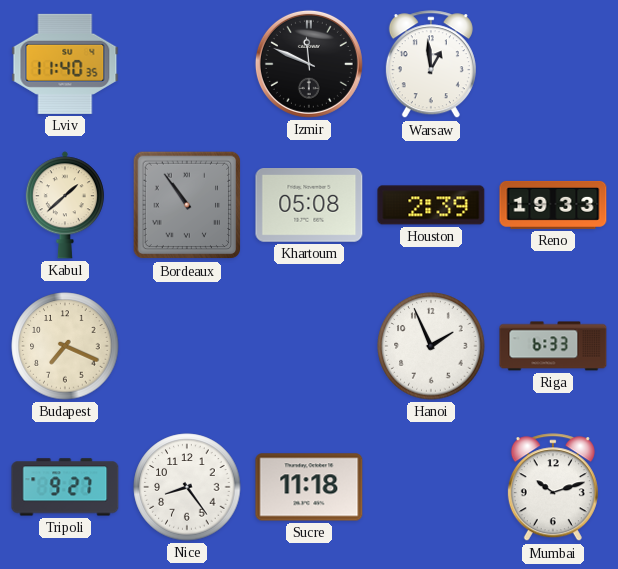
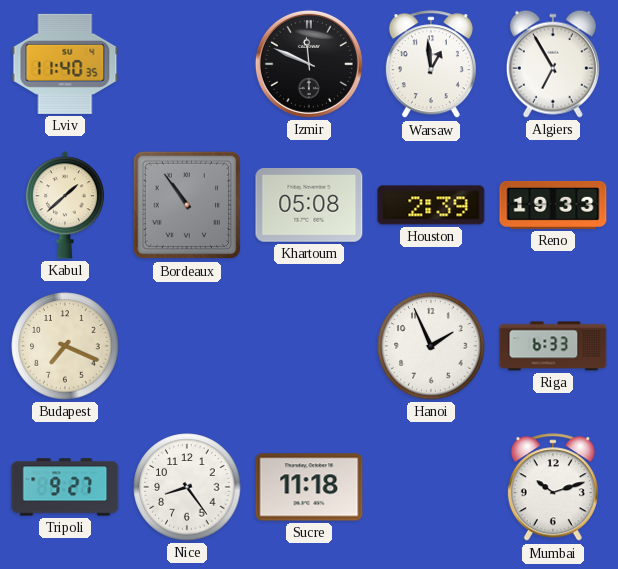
Algiers: none -> 6:55 (553, 64)
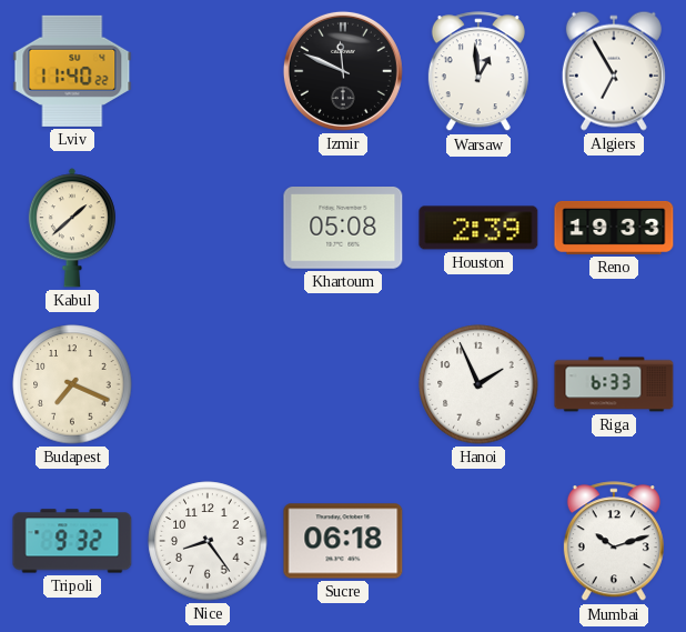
Lviv: 11:40:35 -> 11:40:22 (72, 71)
Bordeaux: 10:54 -> none (187, 205)
Tripoli: 9:27 -> 9:32 (72, 541)
Sucre: 11:18 -> 06:18 (343, 541)
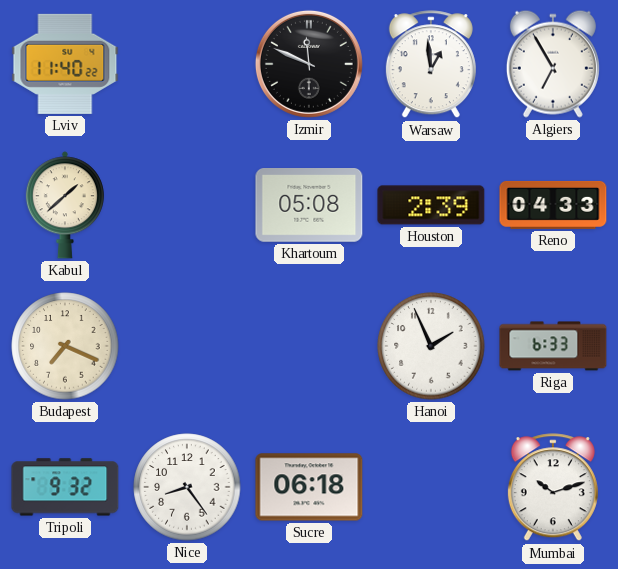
Reno: 19:33 -> 04:33 (553, 205)
